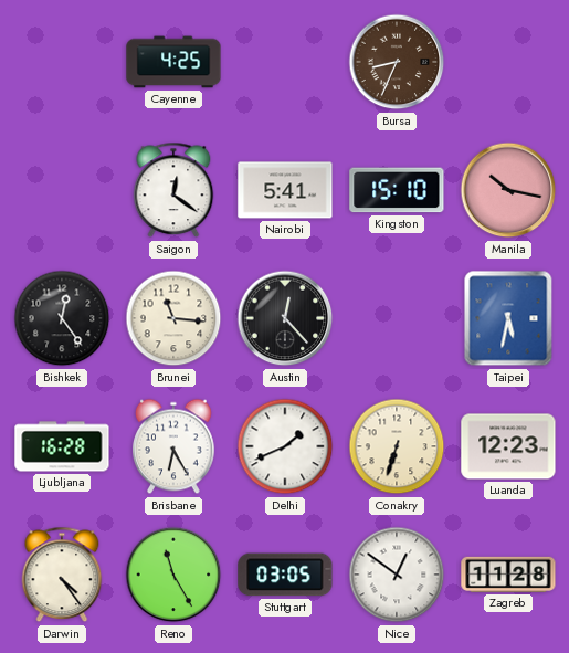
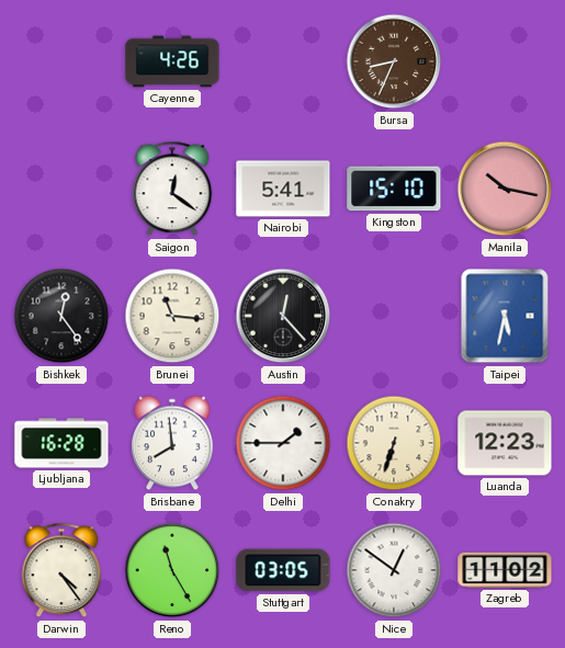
Cayenne: 4:25 -> 4:26 (172, 61)
Brisbane: 6:25 -> 7:59 (173, 443)
Delhi: 1:41 -> 1:45 (283, 443)
Zagreb: 11:28 -> 11:02 (505, 570)
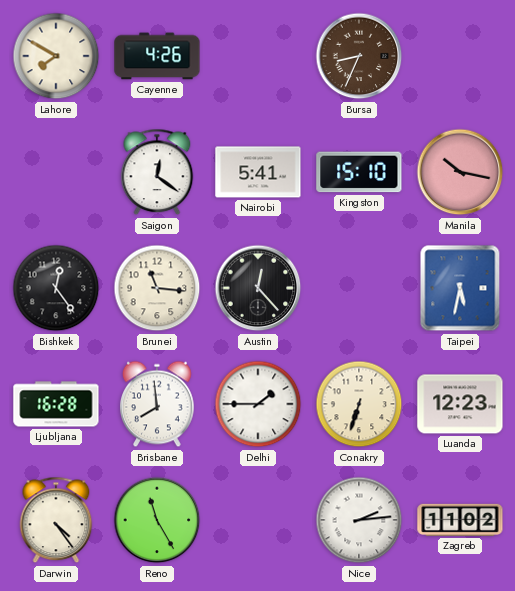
Lahore: none -> 7:50 (56, 56)
Stuttgart: 03:05 -> none (283, 570)
Nice: 12:51 -> 2:14 (359, 520)
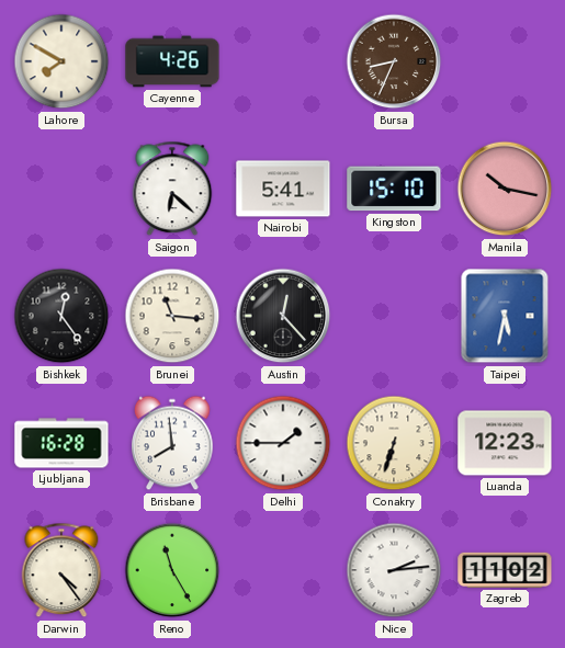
Saigon: 12:21 -> 6:22 (172, 189)
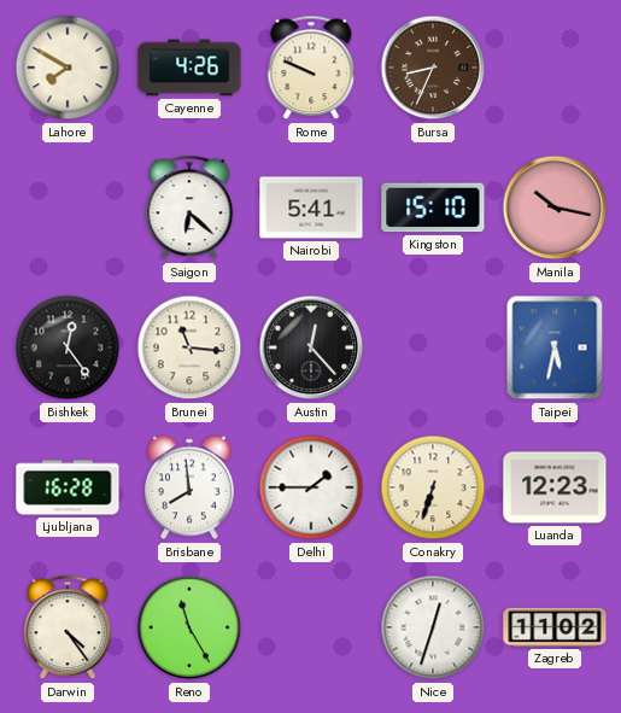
Rome: none -> 9:49 (311, 68)
Nice: 2:14 -> 12:33 (433, 627)
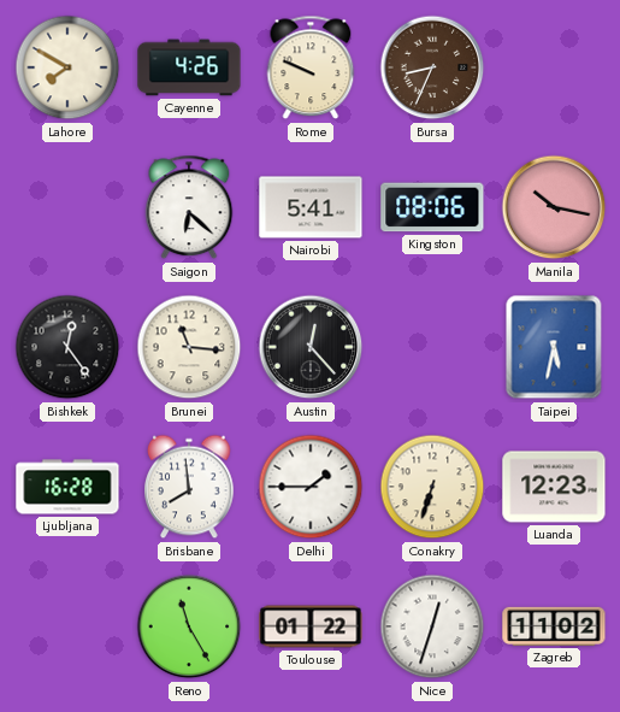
Kingston: 15:10 -> 08:06 (432, 207)
Darwin: 4:24 -> none (68, 627)
Toulouse: none -> 01:22 (311, 626)
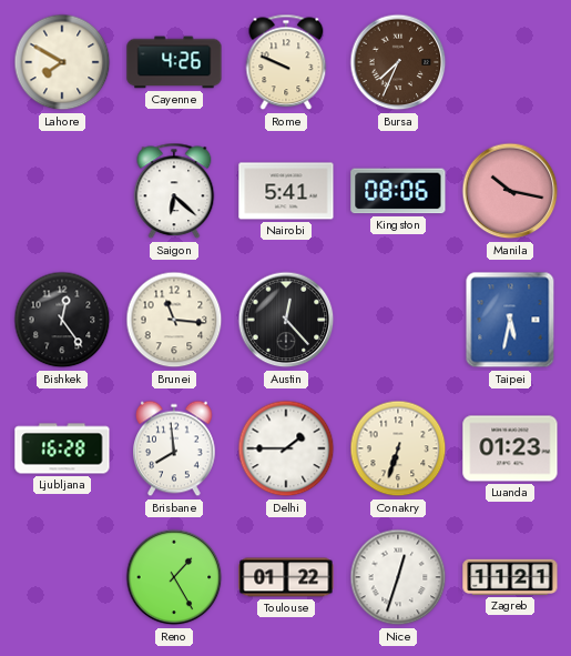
Bursa: 8:34 -> 7:34 (398, 62)
Luanda: 12:23 -> 01:23 (510, 448)
Reno: 11:25 -> 1:25 (174, 577)
Zagreb: 11:02 -> 11:21 (510, 577)
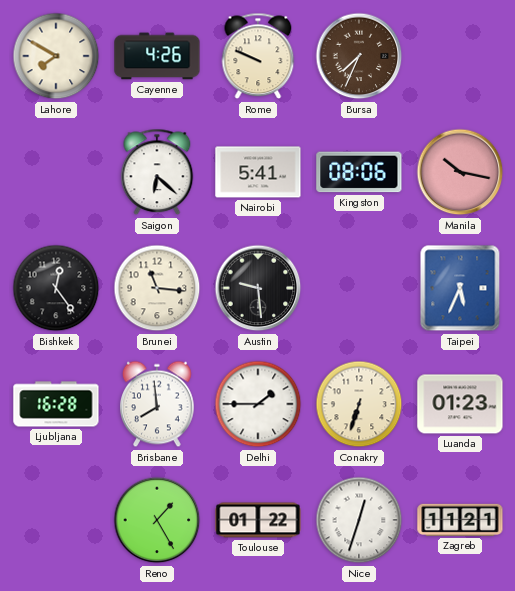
Austin: 12:23 -> 9:29 (258, 288)
Taipei: 5:32 -> 5:34 (460, 288)
